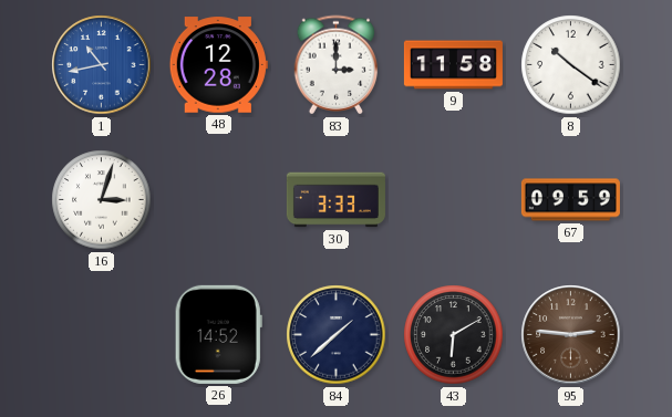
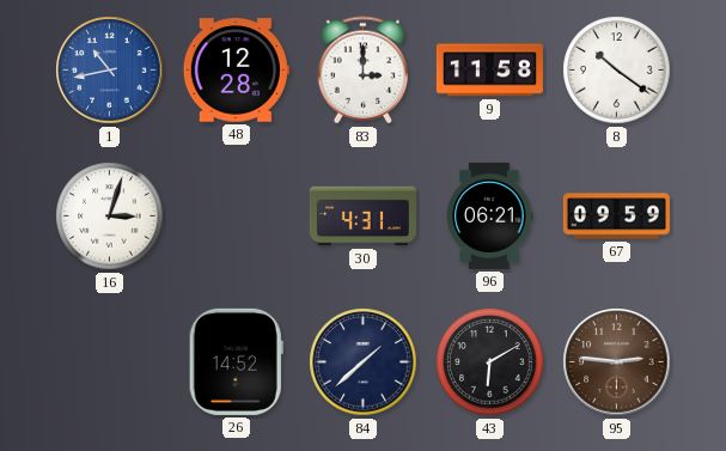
30: 3:33 -> 4:31 (362, 217)
96: none -> 06:21 (490, 215)
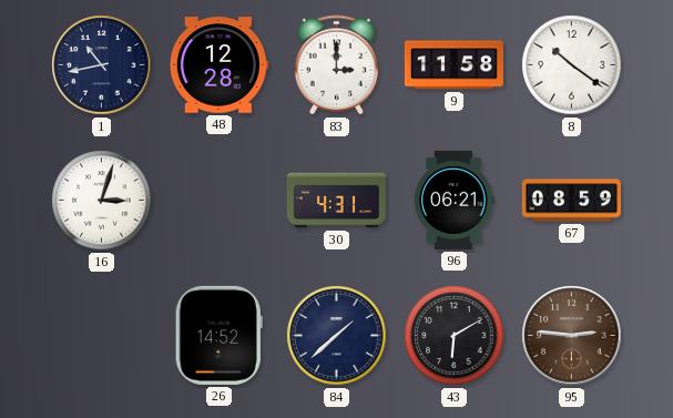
1 dial: blue -> navy (102, 65)
67: 09:59 -> 08:59 (571, 201)
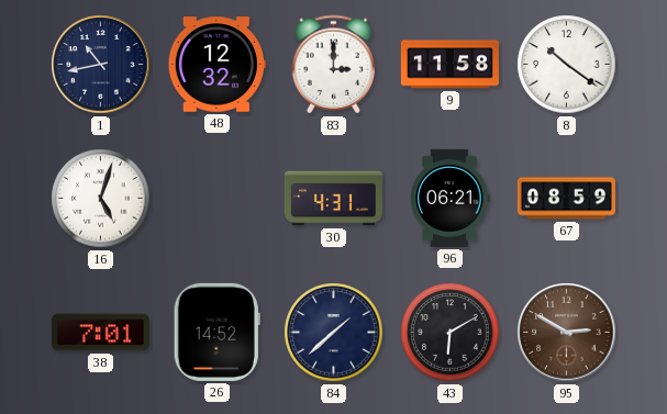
48: 12:28 -> 12:32 (216, 65)
16: 3:03 -> 5:03 (101, 199)
38: none -> 7:01 (100, 333)
95: 2:46 -> 2:50 (567, 333)
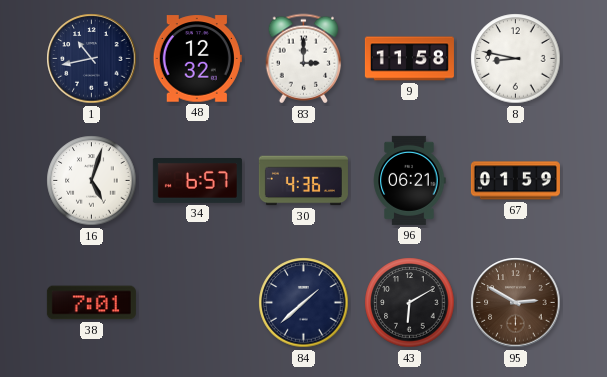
8: 10:21 -> 8:47 (516, 59)
34: none -> 6:57 (197, 180)
30: 4:31 -> 4:36 (303, 181)
67: 08:59 -> 01:59 (515, 181)
26: 14:52 -> none (216, 332)
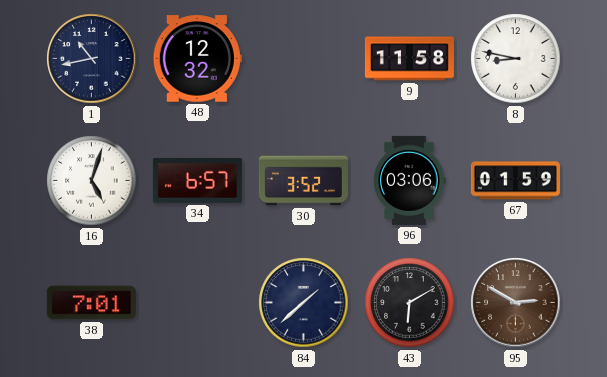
83: 3:00 -> none (304, 59)
30: 4:36 -> 3:52 (303, 181)
96: 06:21 -> 03:06 (410, 180)
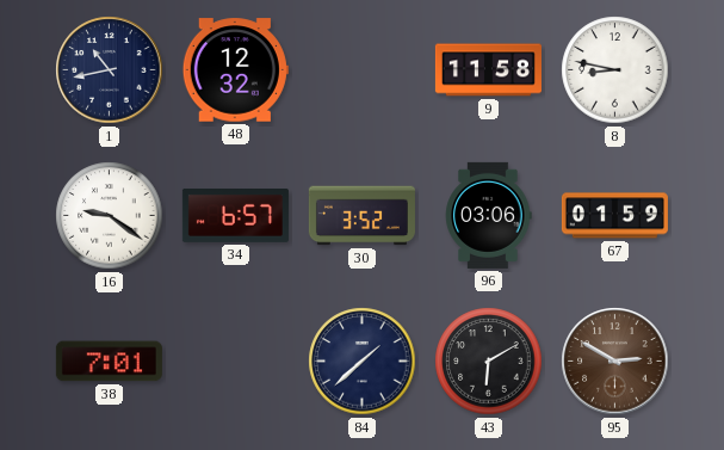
16: 5:03 -> 9:21 (110, 216)
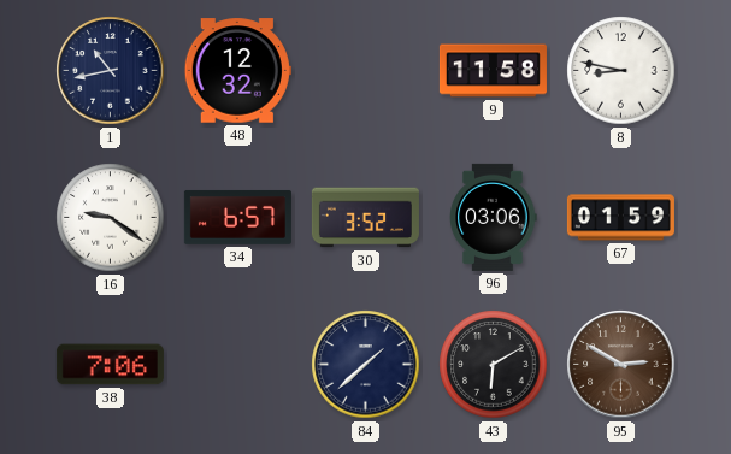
38: 7:01 -> 7:06 (110, 365)
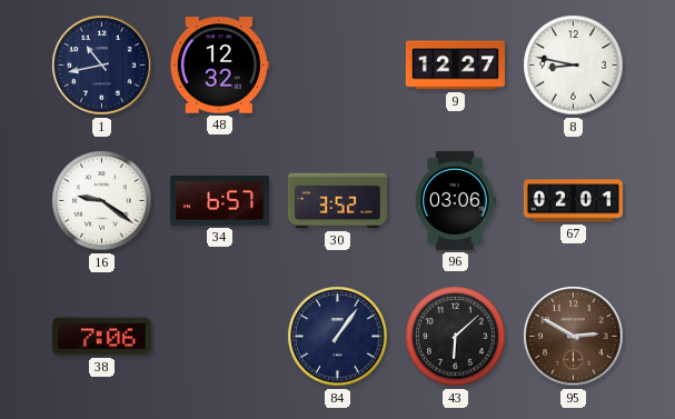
9: 11:58 -> 12:27 (455, 66)
67: 01:59 -> 02:01 (573, 201)
84: 1:38 -> 1:06 (338, 337)
43: 6:10 -> 6:08 (456, 337)
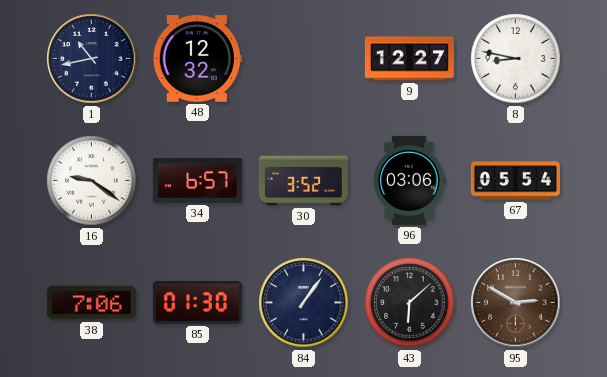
67: 02:01 -> 05:54 (515, 181)
85: none -> 01:30 (197, 303)
